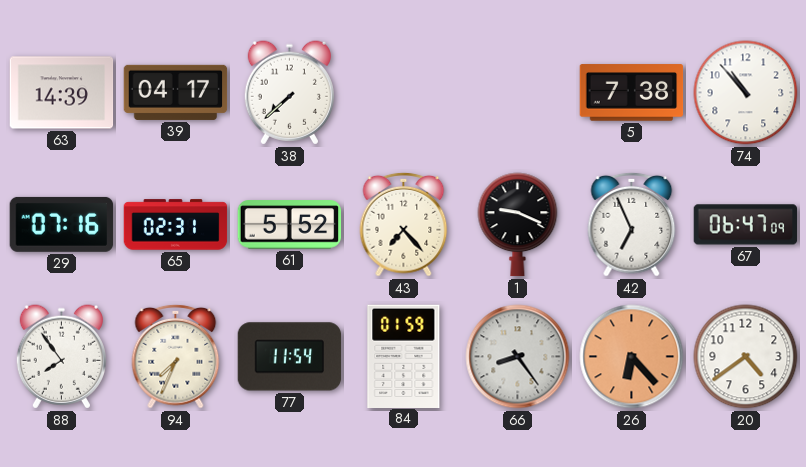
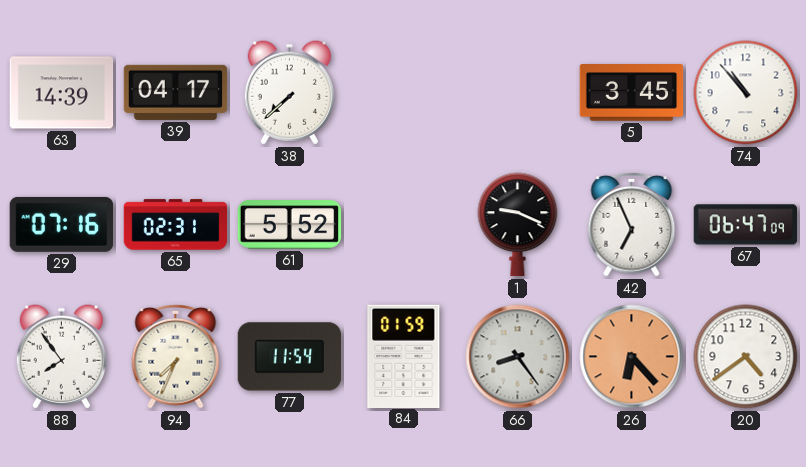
5: 7:38 -> 3:45 (632, 93)
43: 7:23 -> none (404, 224)
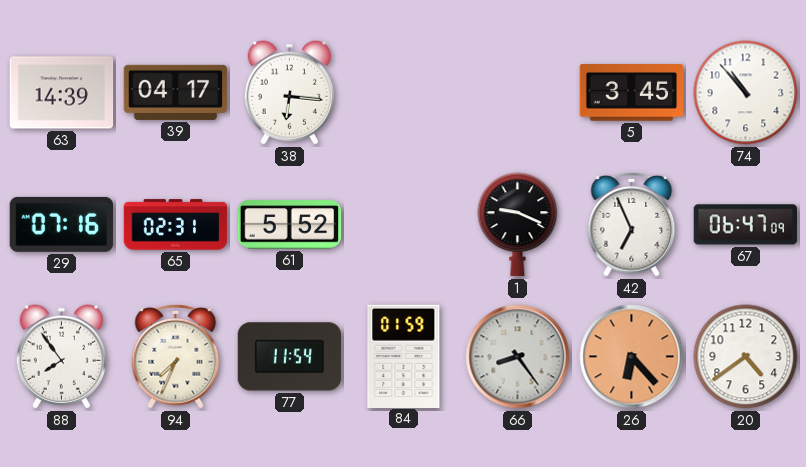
38: 7:38 -> 6:16 (289, 93)
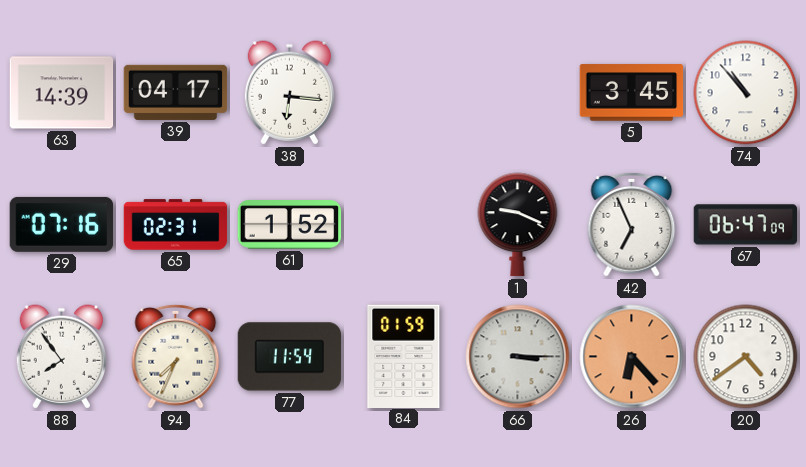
61: 5:52 -> 1:52 (290, 225)
66: 8:24 -> 3:15 (518, 357)
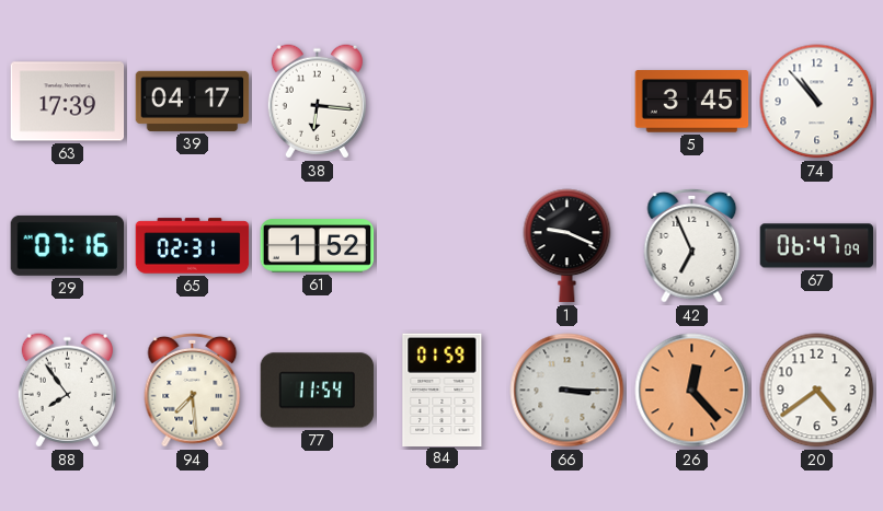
63: 14:39 -> 17:39 (68, 102)
94: 7:34 -> 7:29 (193, 390)
26: 6:23 -> 12:23 (692, 391)
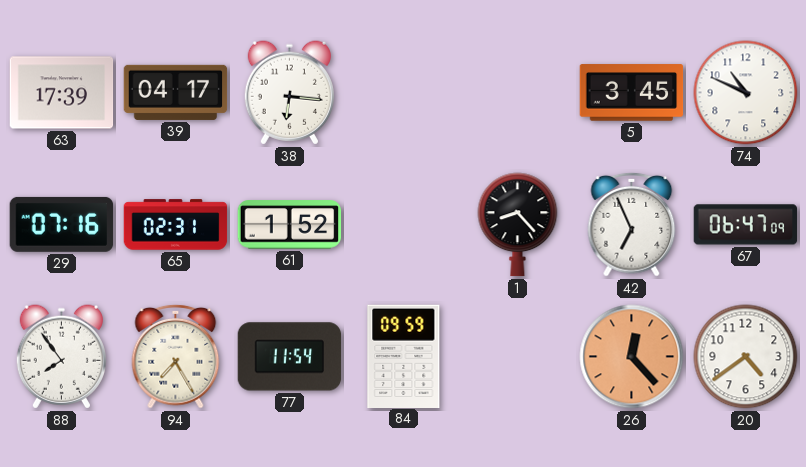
74: 10:53 -> 10:49 (746, 93)
1: 9:19 -> 8:23 (518, 225)
94: 7:29 -> 7:25 (176, 356)
84: 01:59 -> 09:59 (404, 356)
66: 3:15 -> none (567, 391)
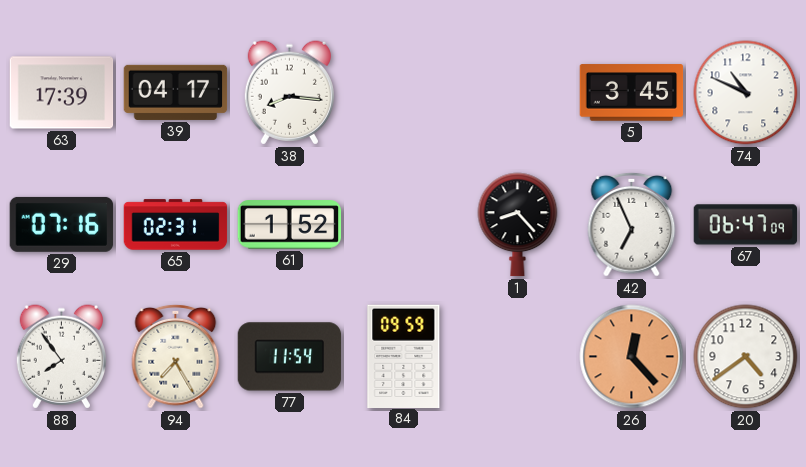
38: 6:16 -> 8:16 (289, 93)
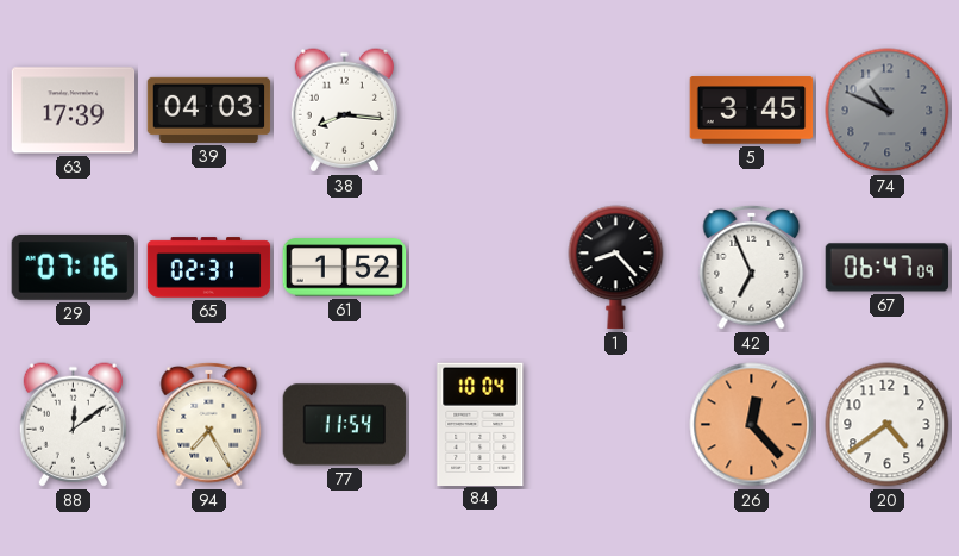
39: 04:17 -> 04:03 (209, 110)
74 dial: white -> grey (888, 111)
88: 7:54 -> 12:09 (73, 425)
84: 09:59 -> 10:04 (481, 424)
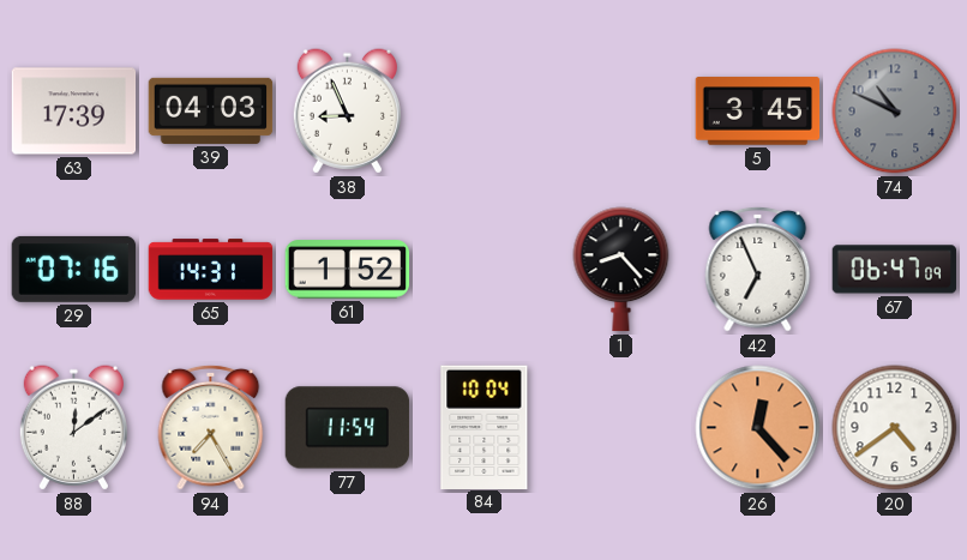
38: 8:16 -> 8:56 (347, 112)
65: 02:31 -> 14:31 (211, 270)
